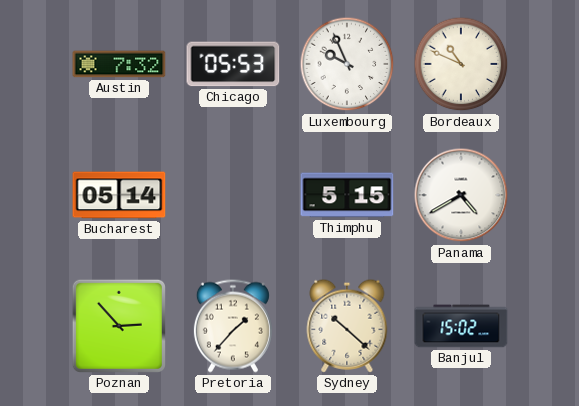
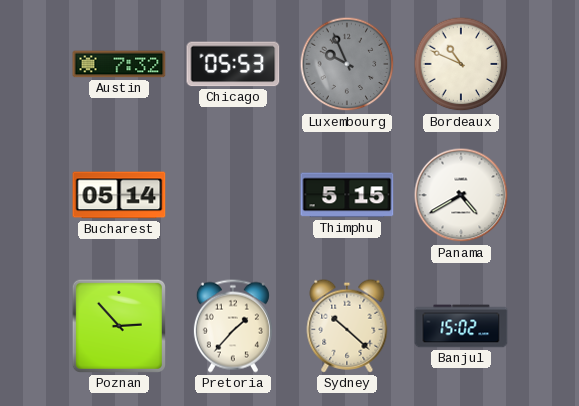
Luxembourg dial: white -> grey (347, 64)
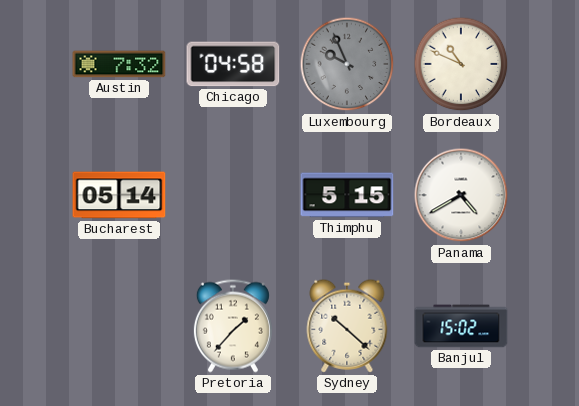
Chicago: 05:53 -> 04:58 (233, 64)
Poznan: 2:53 -> none (119, 326)
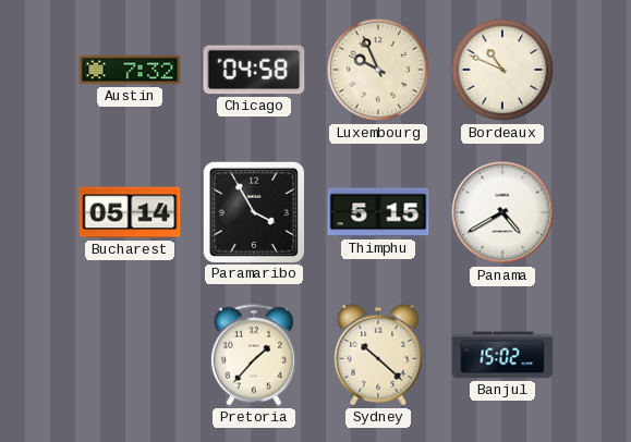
Luxembourg dial: grey -> cream (378, 70)
Paramaribo: none -> 3:55 (253, 211)
